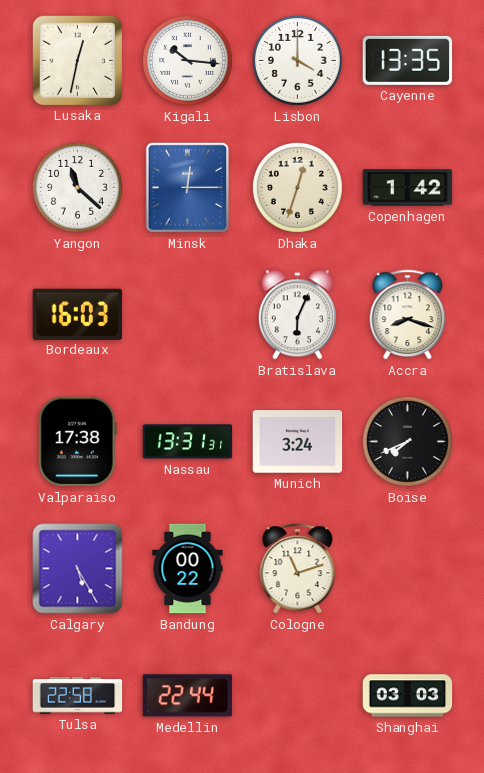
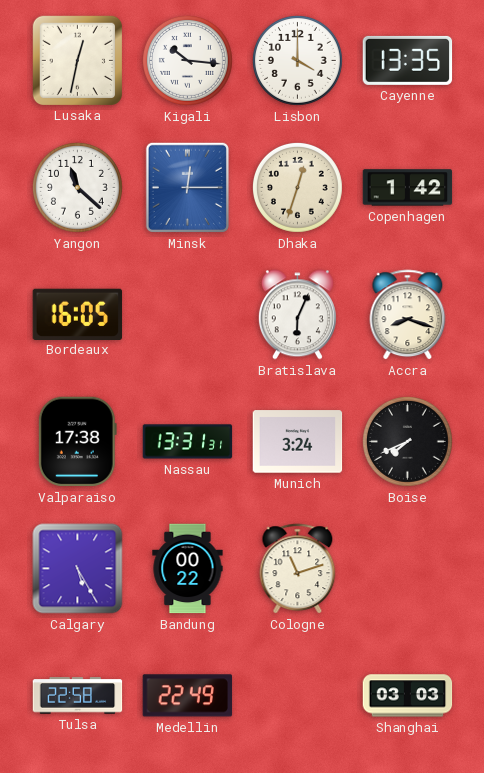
Bordeaux: 16:03 -> 16:05 (78, 314)
Medellin: 22:44 -> 22:49 (188, 696)
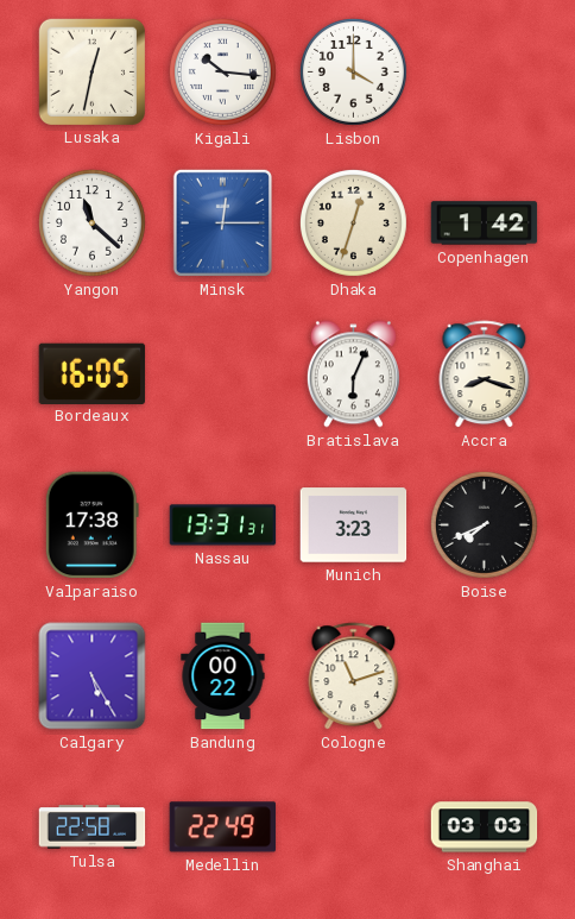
Cayenne: 13:35 -> none (408, 60)
Munich: 3:24 -> 3:23 (354, 525)
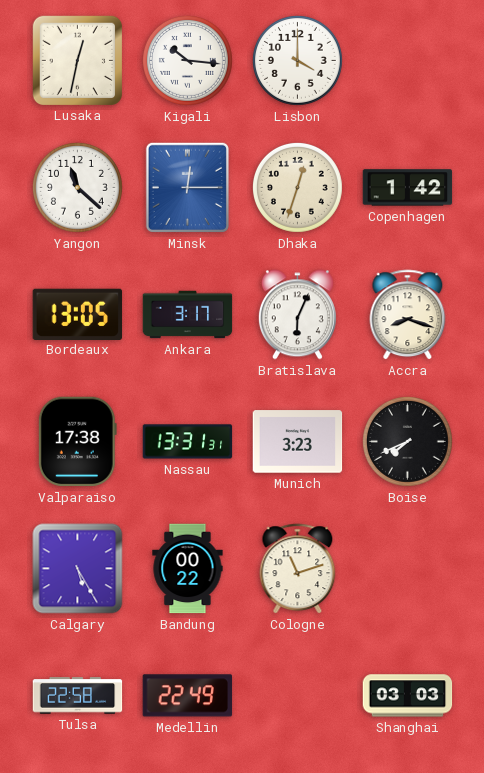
Bordeaux: 16:05 -> 13:05 (78, 314)
Ankara: none -> 3:17 (188, 315)
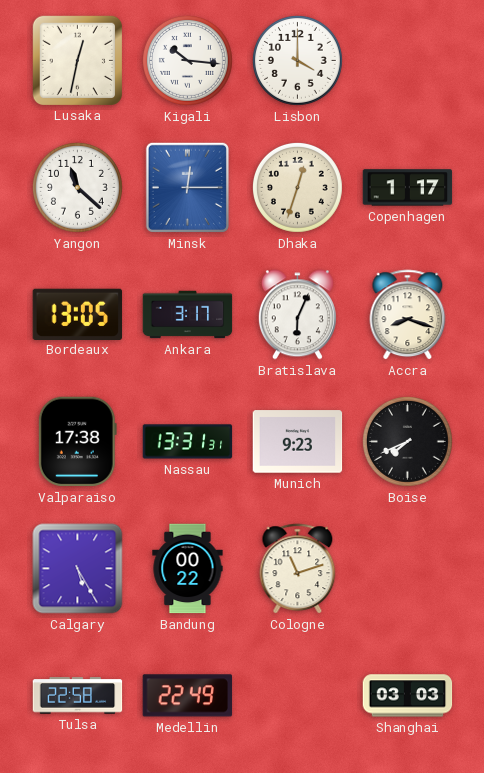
Copenhagen: 1:42 -> 1:17 (408, 188)
Munich: 3:23 -> 9:23 (298, 442)
